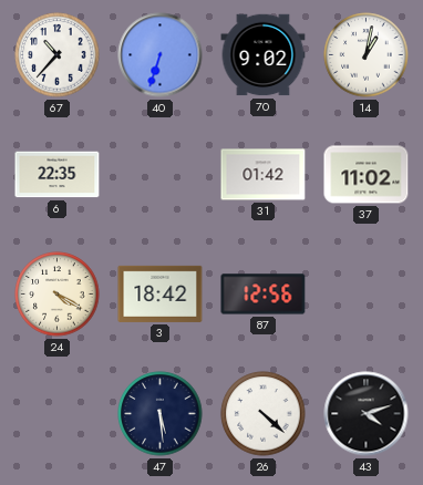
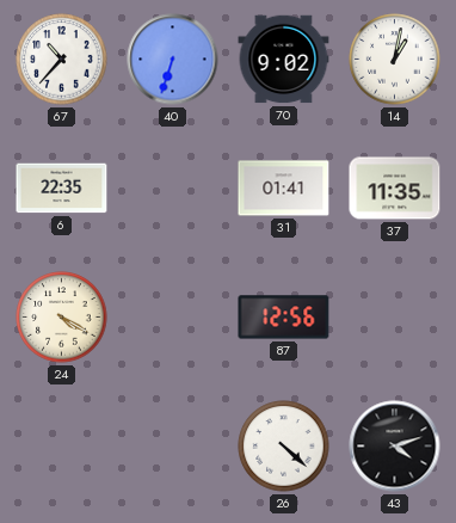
31: 01:42 -> 01:41 (284, 189)
37: 11:02 -> 11:35 (395, 189)
3: 18:42 -> none (161, 293)
47: 5:29 -> none (161, 414)
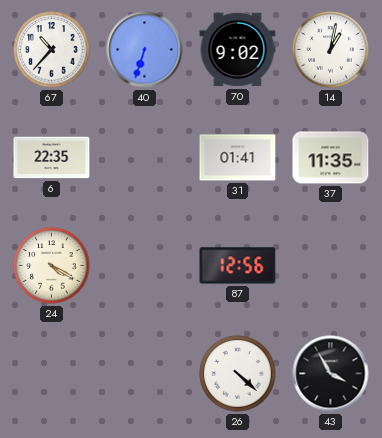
43: 4:12 -> 3:55 (331, 374)
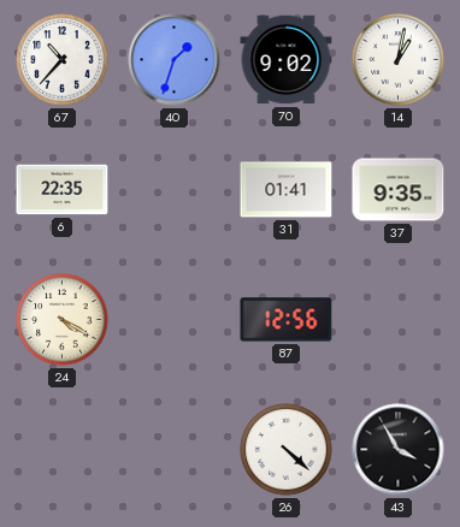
40: 6:33 -> 1:33 (175, 60)
37: 11:35 -> 9:35 (399, 190)
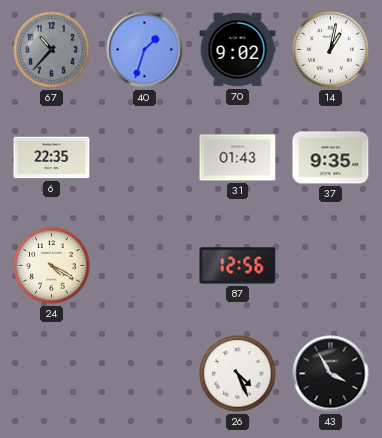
67 dial: white -> grey (52, 50)
31: 01:41 -> 01:43 (238, 158)
26: 4:22 -> 4:26 (238, 374)
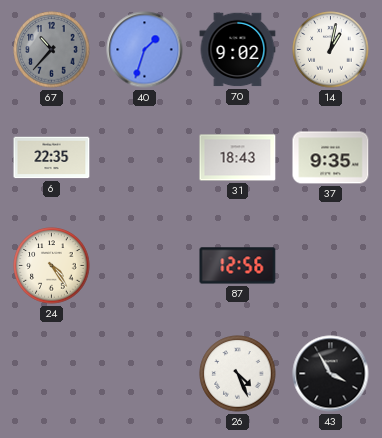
31: 01:43 -> 18:43 (238, 158)
24: 4:20 -> 4:24 (52, 266)
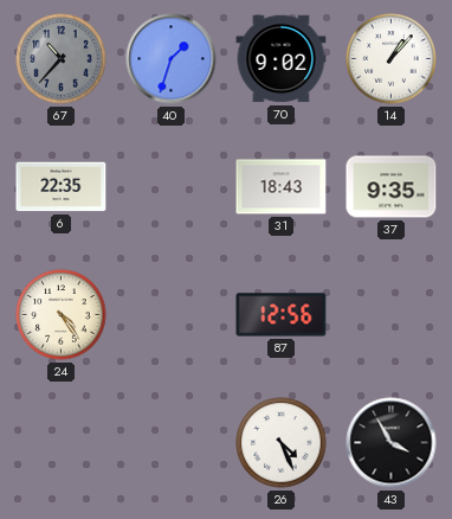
14: 1:02 -> 1:07 (392, 59)
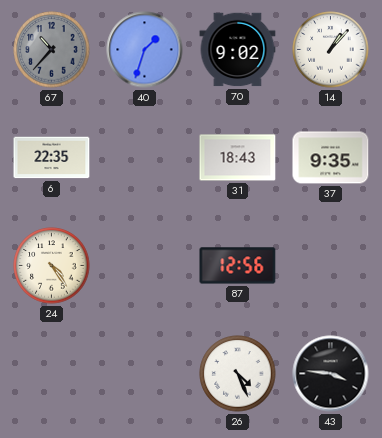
43: 3:55 -> 3:46 (331, 374)
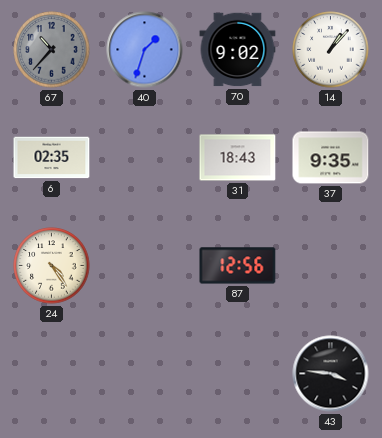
6: 22:35 -> 02:35 (52, 158)
26: 4:26 -> none (238, 374)
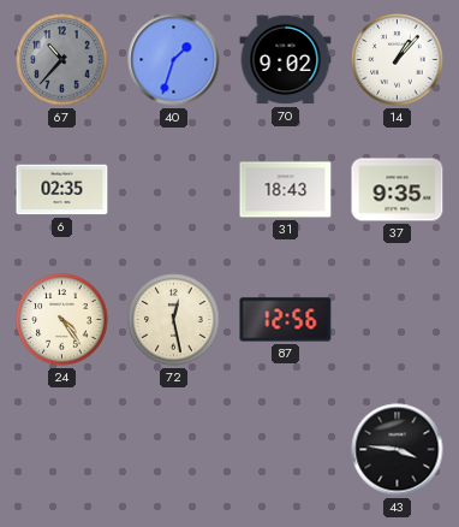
72: none -> 12:28 (174, 320)
